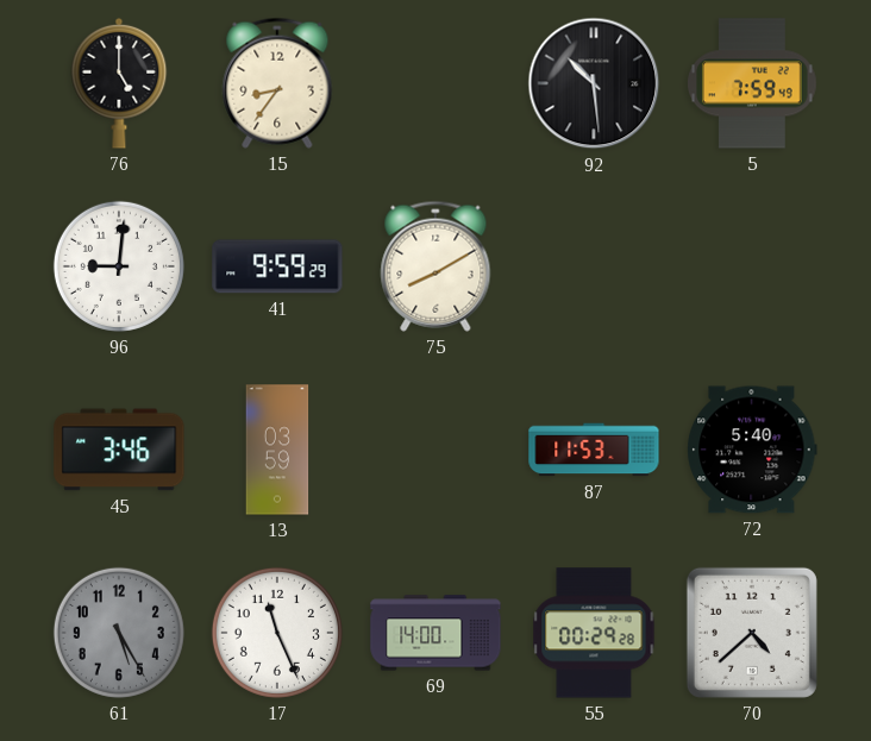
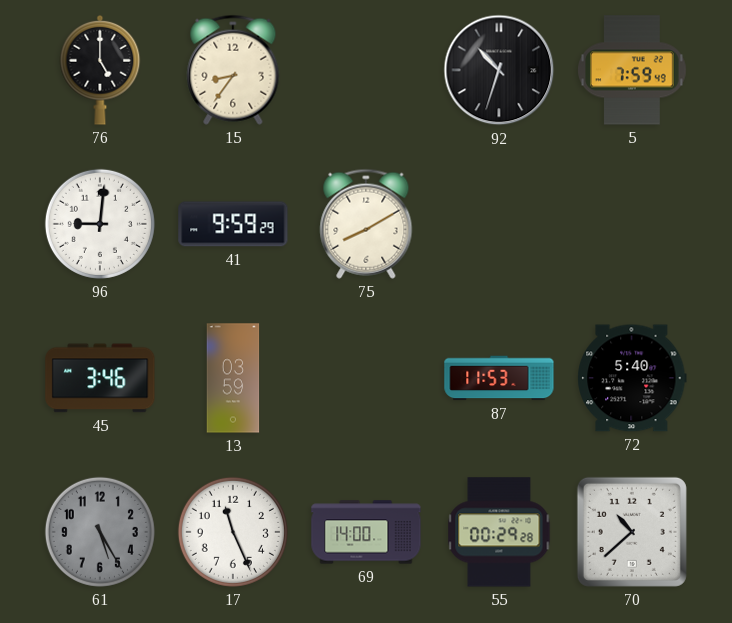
92: 10:29 -> 10:33 (499, 70)
70: 4:38 -> 10:38 (632, 532)
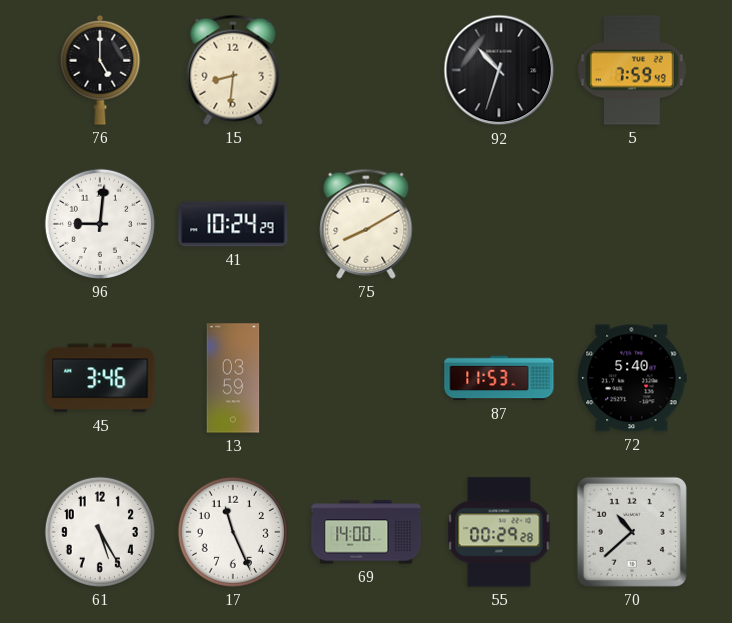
15: 8:36 -> 8:31 (233, 70)
41: 9:59 -> 10:24 (233, 224)
61 dial: grey -> white (100, 532)
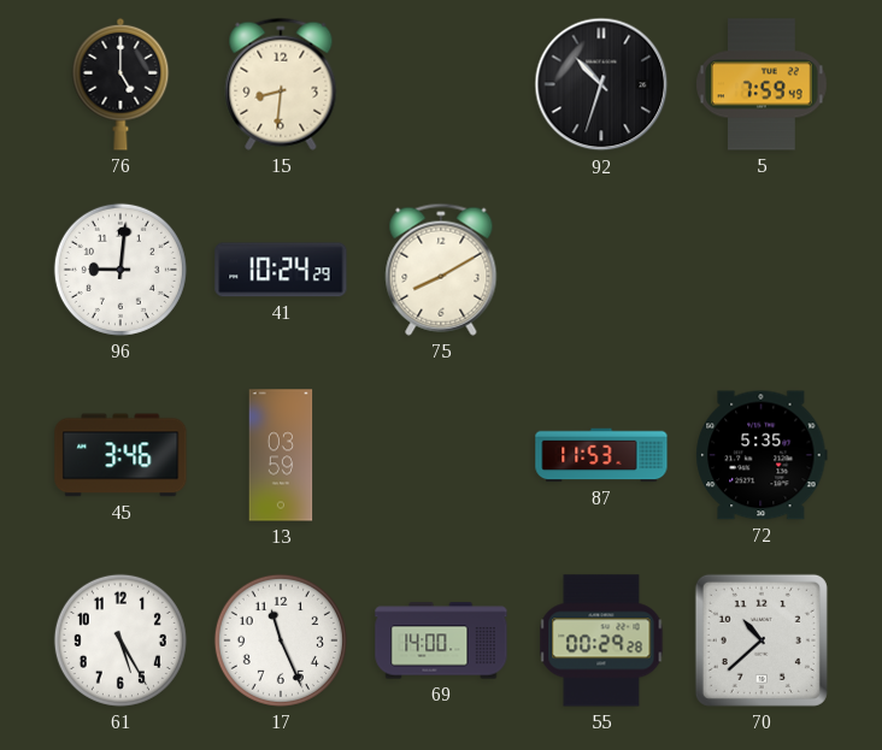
72: 5:40 -> 5:35 (762, 455)
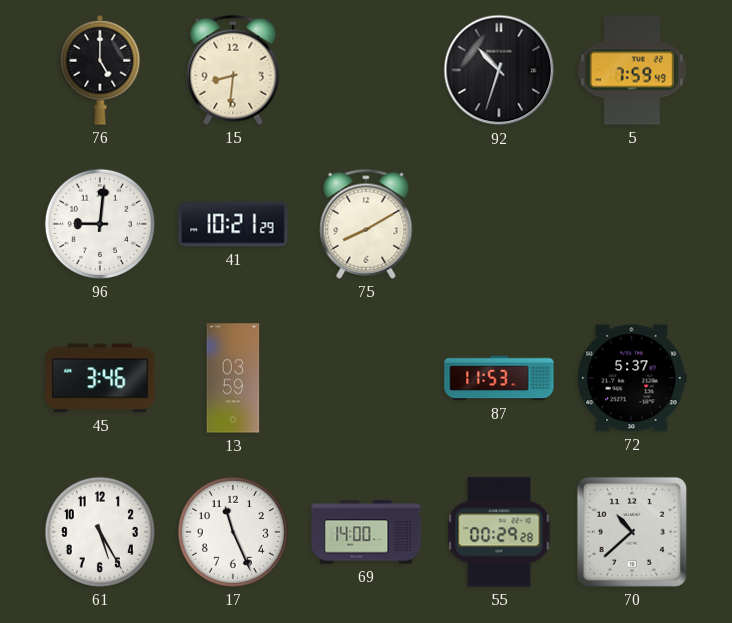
41: 10:24 -> 10:21 (233, 224)
72: 5:35 -> 5:37 (632, 378)
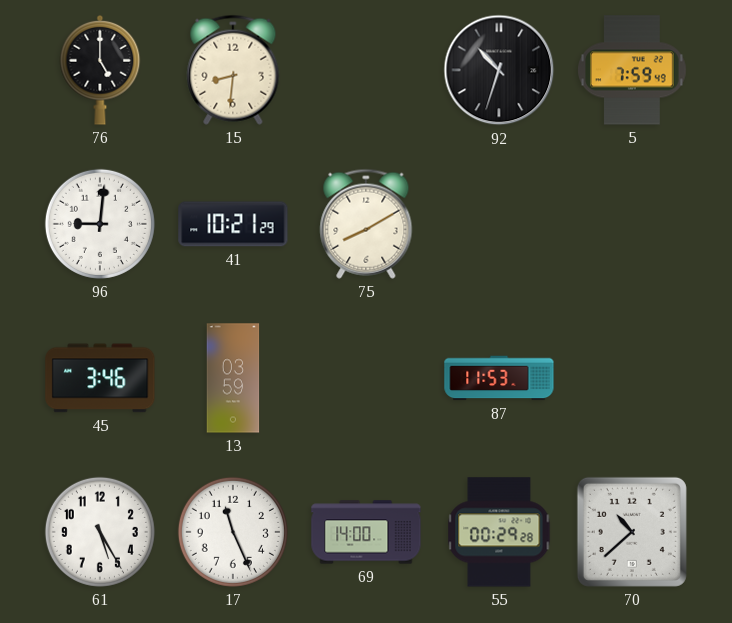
72: 5:37 -> none (632, 378)
